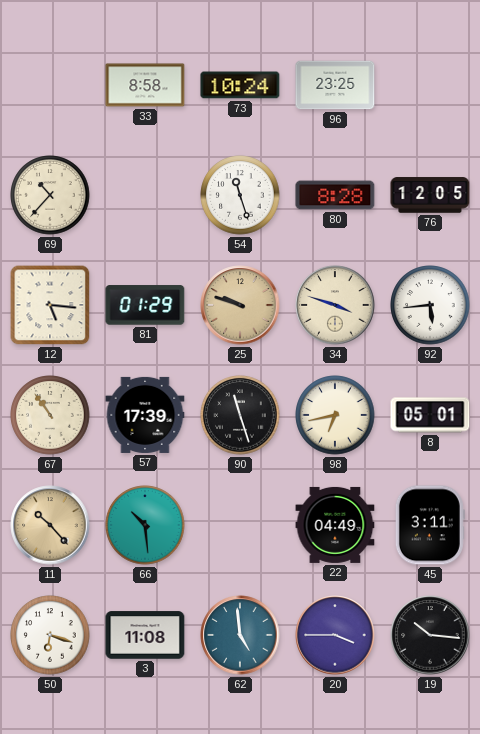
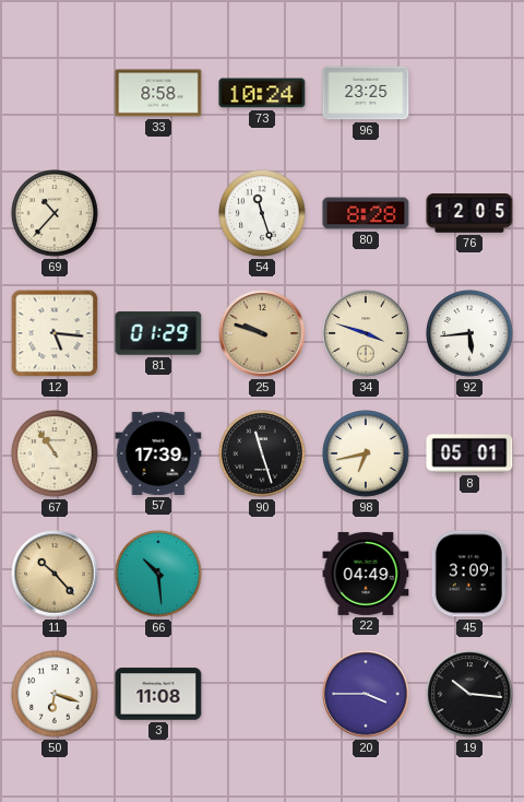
45: 3:11 -> 3:09 (469, 574)
62: 4:59 -> none (240, 635)
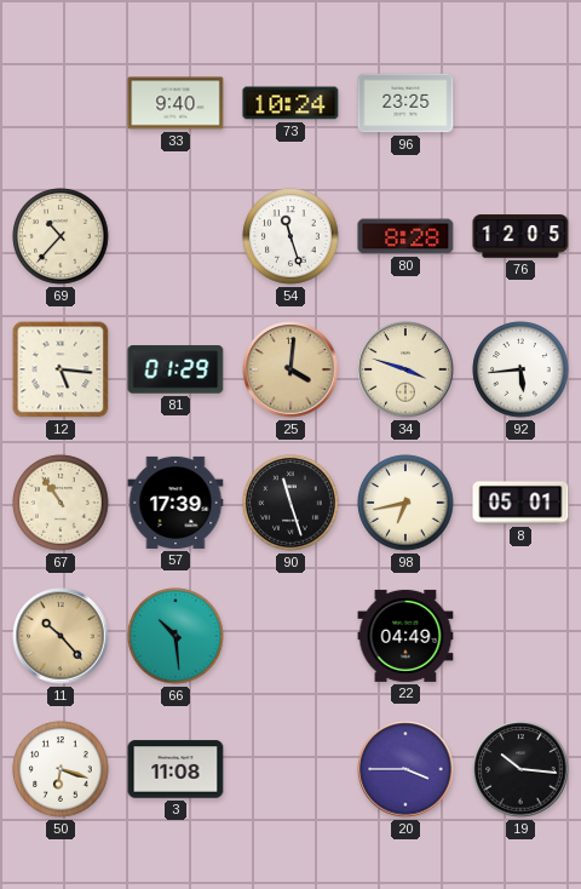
33: 8:58 -> 9:40 (176, 103)
25: 9:48 -> 4:01 (290, 369)
45: 3:09 -> none (469, 574)
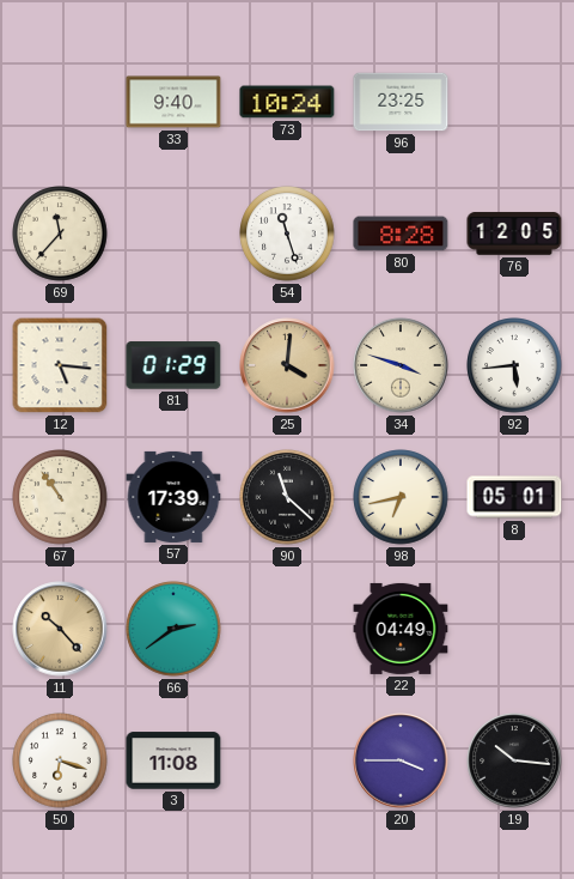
69: 10:37 -> 11:37 (60, 234)
90: 11:27 -> 11:22 (287, 497)
66: 10:29 -> 2:39 (173, 629)
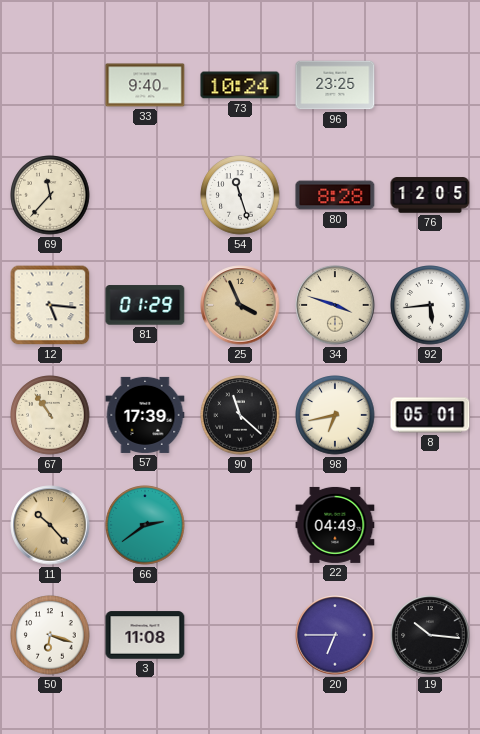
25: 4:01 -> 3:56 (240, 305)
20: 3:45 -> 6:45 (335, 635)
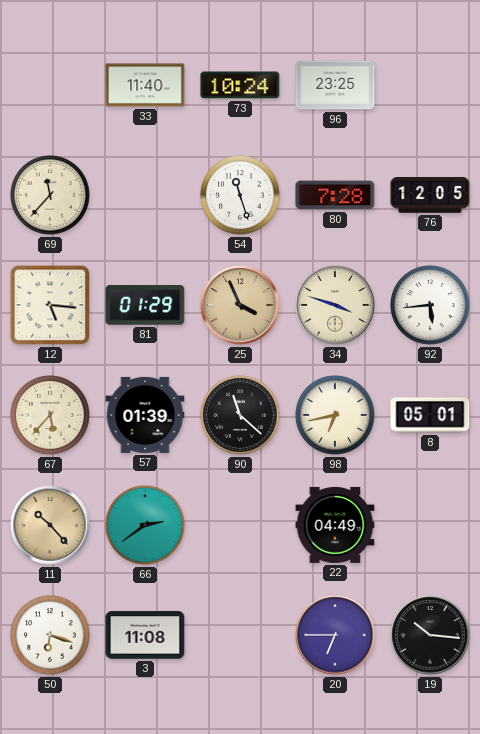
33: 9:40 -> 11:40 (145, 85)
80: 8:28 -> 7:28 (335, 195)
67: 10:54 -> 5:37 (50, 415)
57: 17:39 -> 01:39 (145, 415)
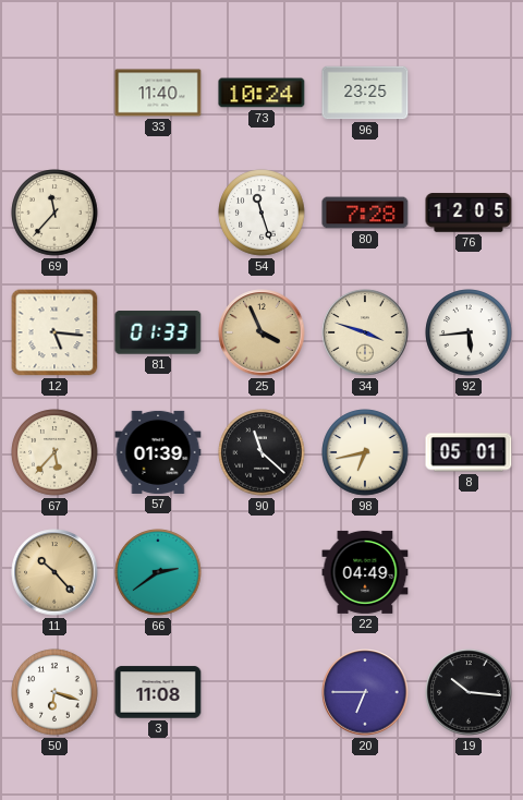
81: 01:29 -> 01:33 (158, 332)
